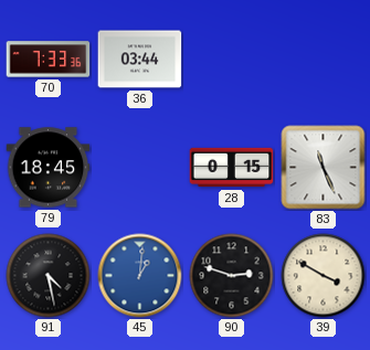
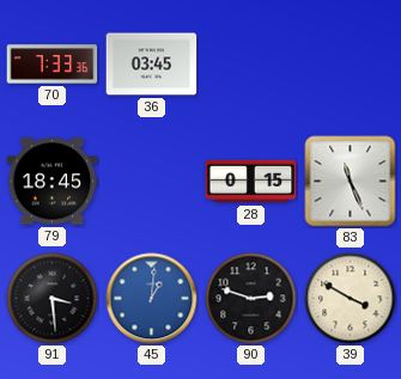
36: 03:44 -> 03:45 (152, 65)
91: 4:28 -> 3:29 (53, 299)
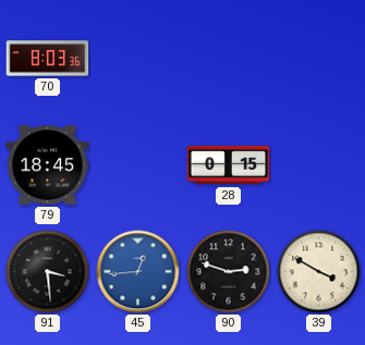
70: 7:33 -> 8:03 (48, 59)
36: 03:45 -> none (152, 65)
83: 11:26 -> none (351, 182)
45: 1:01 -> 12:44 (138, 272)
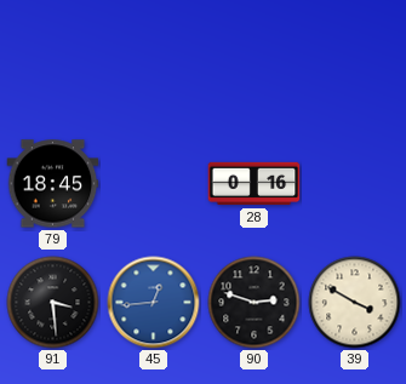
70: 8:03 -> none (48, 59)
28: 0:15 -> 0:16 (255, 184)
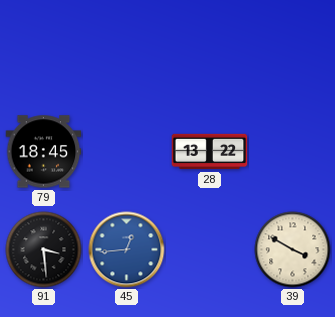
28: 0:16 -> 13:22 (210, 152)
90: 2:48 -> none (255, 303)
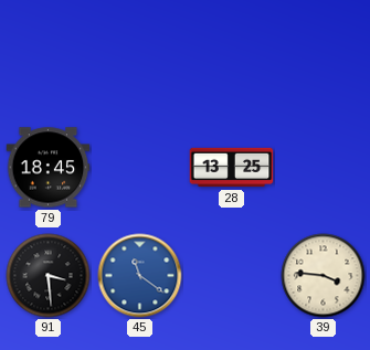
28: 13:22 -> 13:25 (232, 168)
45: 12:44 -> 11:21 (140, 276)
39: 3:50 -> 3:46 (324, 276)
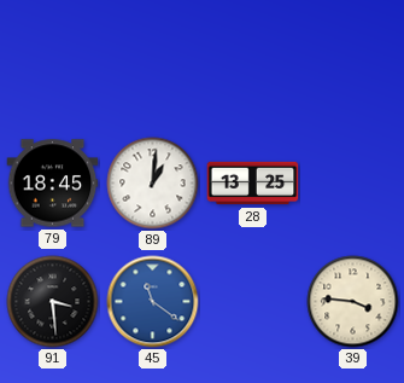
89: none -> 1:01 (153, 184)
